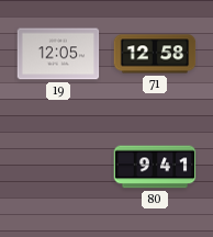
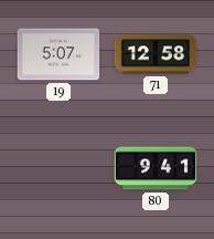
19: 12:05 -> 5:07 (58, 54)
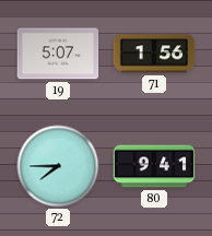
71: 12:58 -> 1:56 (154, 54)
72: none -> 7:45 (58, 166)
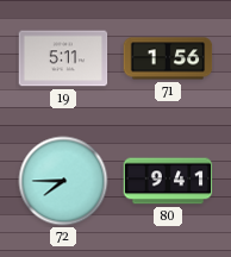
19: 5:07 -> 5:11 (63, 58)
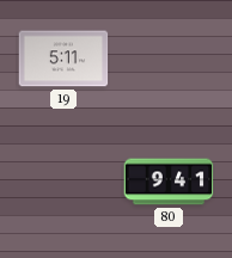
71: 1:56 -> none (168, 58)
72: 7:45 -> none (63, 181)
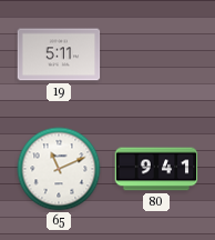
65: none -> 11:11 (59, 169)
